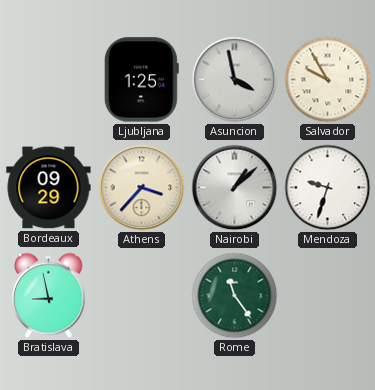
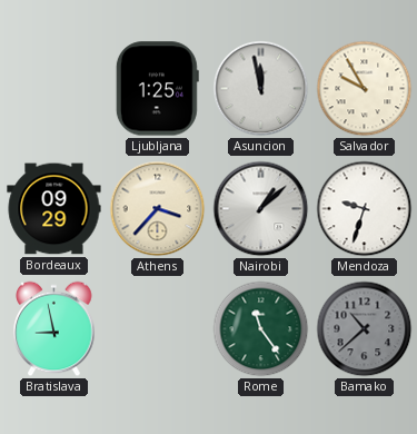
Asuncion: 3:58 -> 11:58 (261, 89)
Bamako: none -> 10:38 (365, 329)
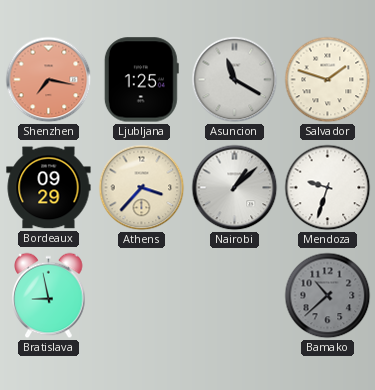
Shenzhen: none -> 7:17 (49, 80)
Asuncion: 11:58 -> 11:20 (235, 80)
Salvador: 9:55 -> 1:48 (328, 80)
Rome: 11:24 -> none (261, 329)
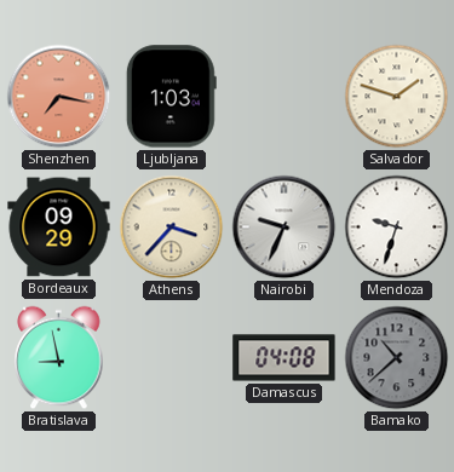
Ljubljana: 1:25 -> 1:03 (171, 97)
Asuncion: 11:20 -> none (235, 80)
Nairobi: 1:08 -> 9:34 (285, 228)
Damascus: none -> 04:08 (285, 358)
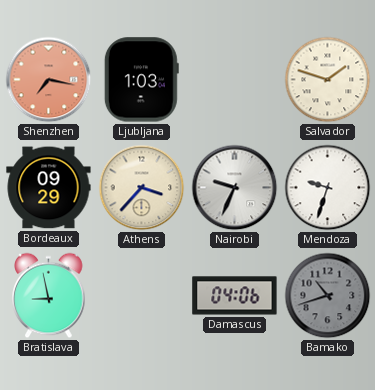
Damascus: 04:08 -> 04:06 (235, 296)
Bamako: 10:38 -> 10:42 (328, 296)
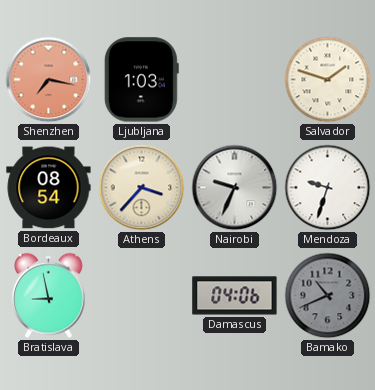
Bordeaux: 09:29 -> 08:54 (49, 188)
Bamako: 10:42 -> 10:41 (328, 296)
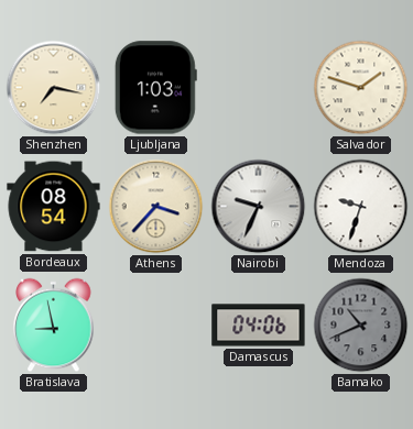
Shenzhen dial: salmon -> cream (54, 88)
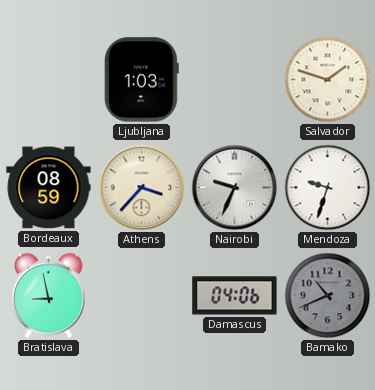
Shenzhen: 7:17 -> none (54, 88)
Bordeaux: 08:54 -> 08:59 (49, 188)
